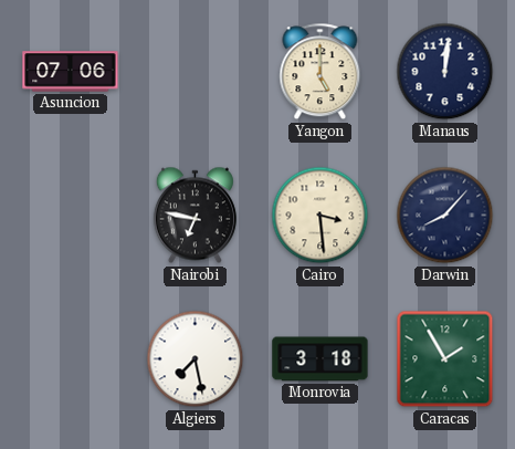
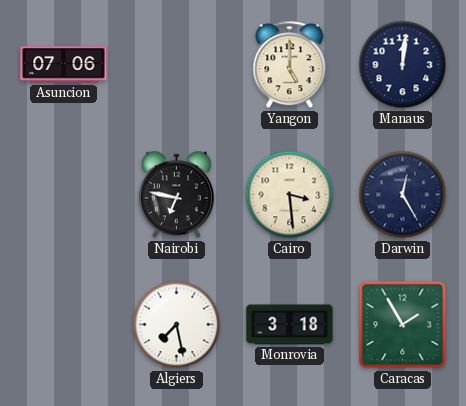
Darwin: 8:07 -> 12:25 (403, 195)
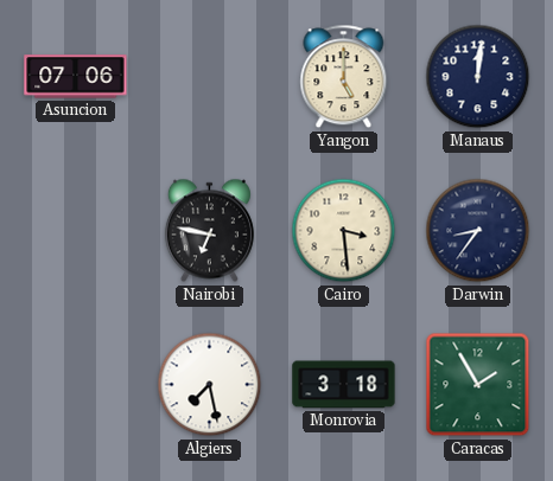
Darwin: 12:25 -> 8:36 (478, 231)
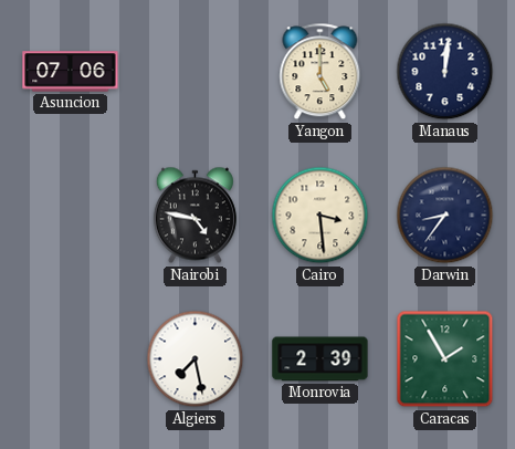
Nairobi: 6:47 -> 4:47 (195, 216)
Monrovia: 3:18 -> 2:39 (320, 359)
